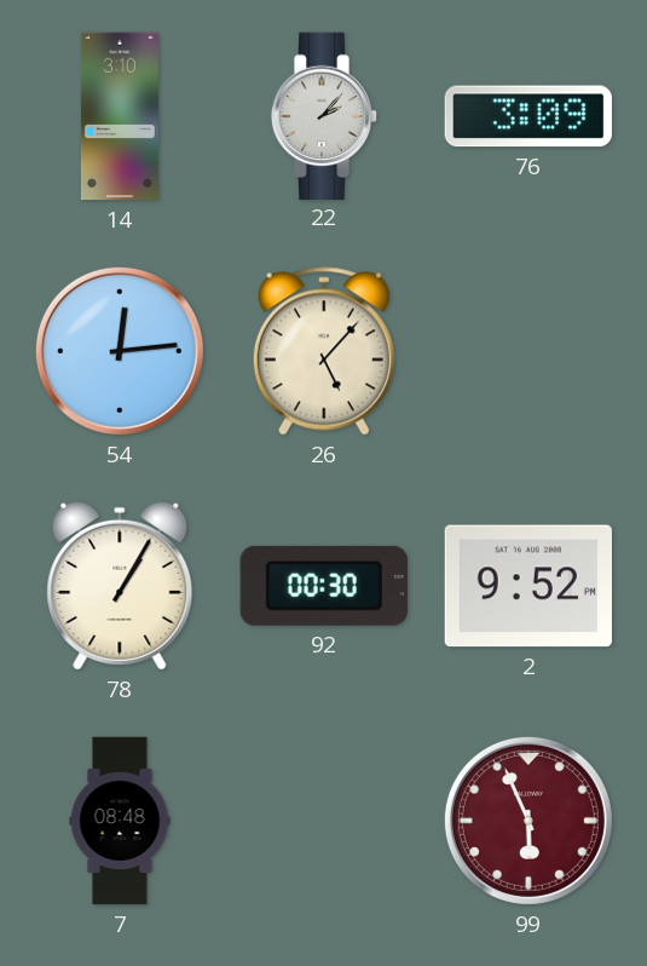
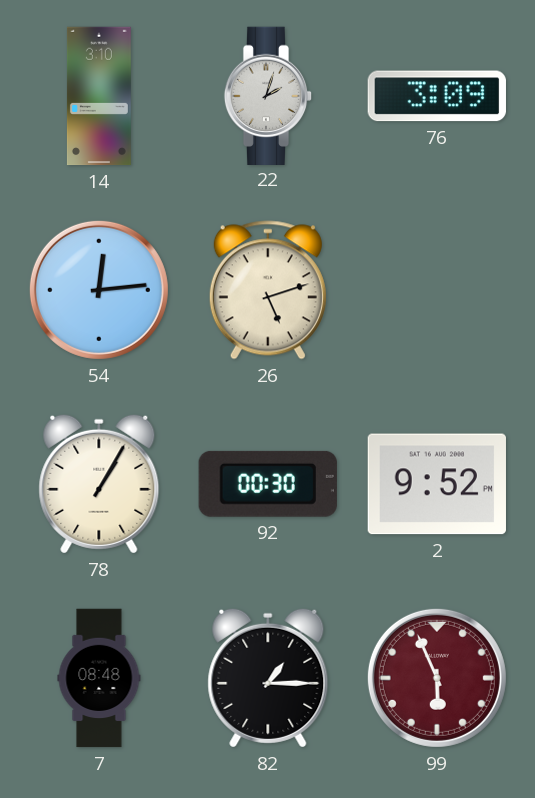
22: 2:07 -> 2:03 (268, 95)
26: 5:07 -> 5:12 (268, 290)
82: none -> 1:15 (268, 678)
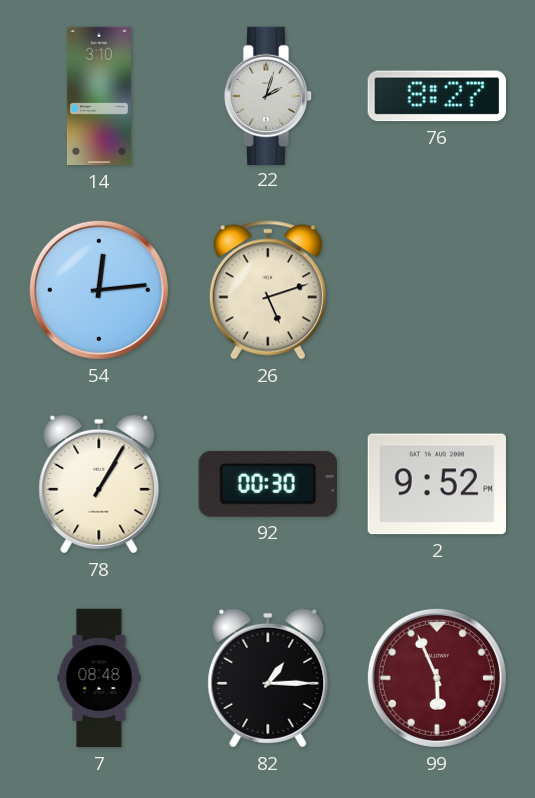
76: 3:09 -> 8:27 (437, 96)
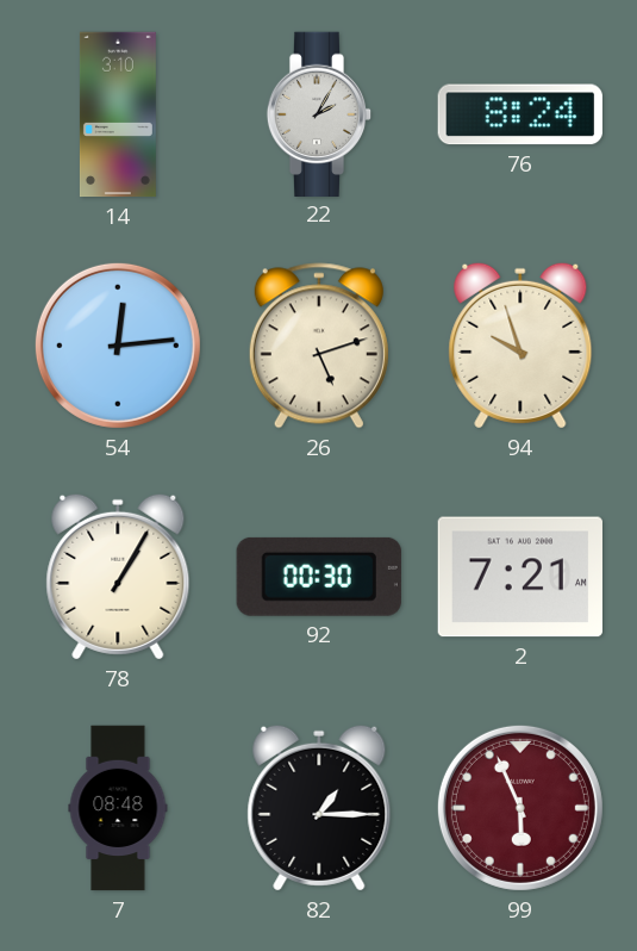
22: 2:03 -> 2:05 (319, 113)
76: 8:27 -> 8:24 (520, 114)
94: none -> 9:57 (520, 346)
2: 9:52 -> 7:21 (520, 577)
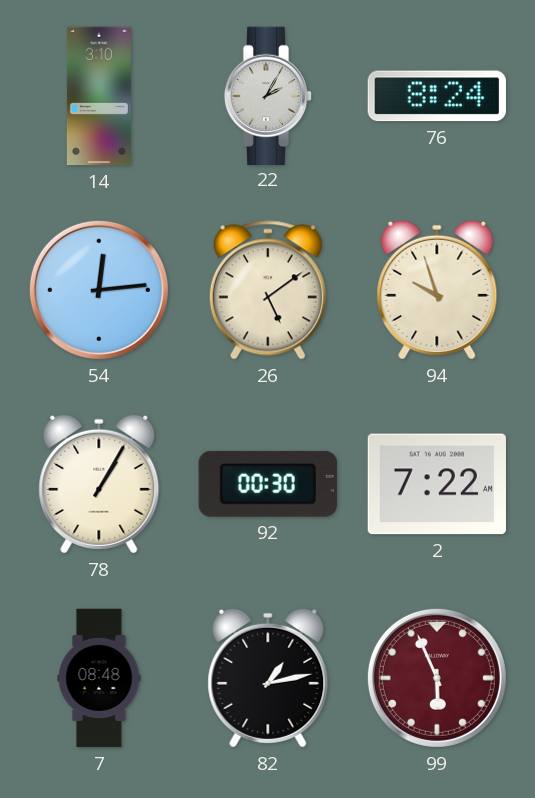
26: 5:12 -> 5:09 (268, 290)
2: 7:21 -> 7:22 (437, 484)
82: 1:15 -> 1:13 (268, 678)
